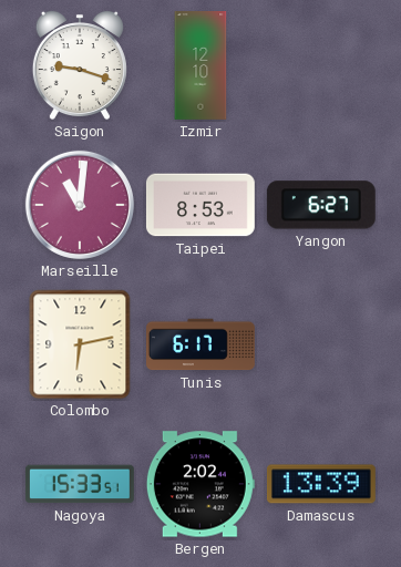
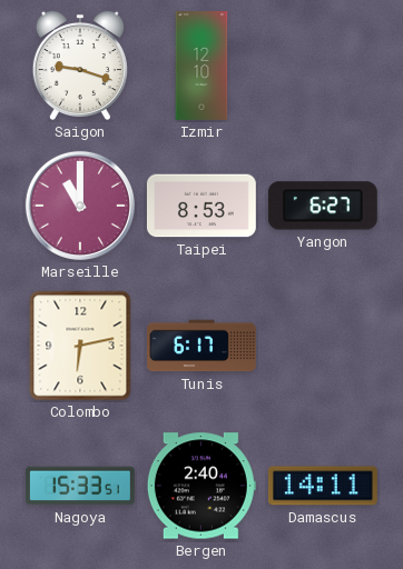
Marseille: 11:01 -> 11:00 (80, 206)
Bergen: 2:02 -> 2:40 (202, 486)
Damascus: 13:39 -> 14:11 (323, 486)
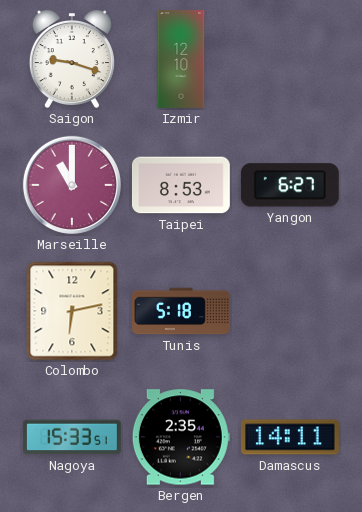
Tunis: 6:17 -> 5:18 (182, 311)
Bergen: 2:40 -> 2:35 (181, 437)
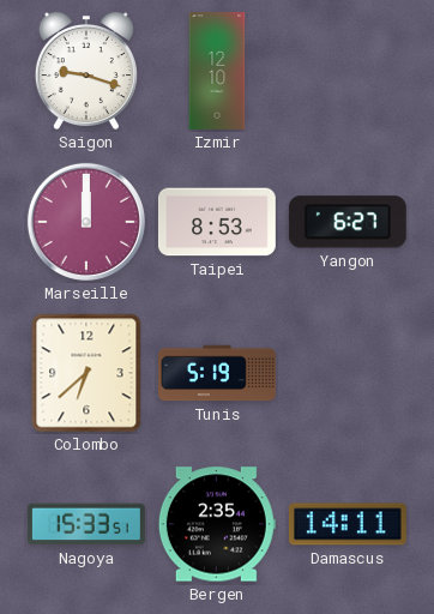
Marseille: 11:00 -> 12:00 (86, 222)
Colombo: 6:13 -> 6:38 (86, 373)
Tunis: 5:18 -> 5:19 (218, 373)
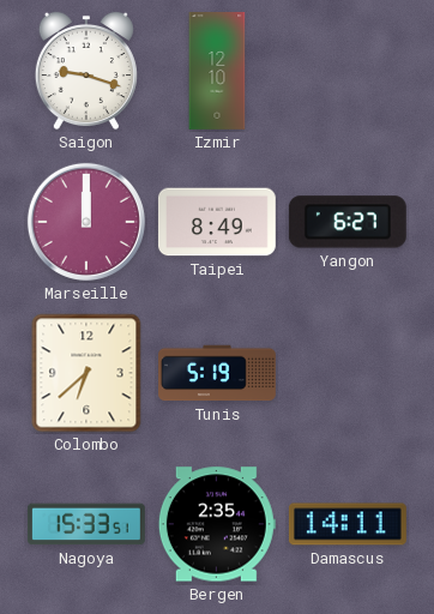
Taipei: 8:53 -> 8:49 (217, 222)
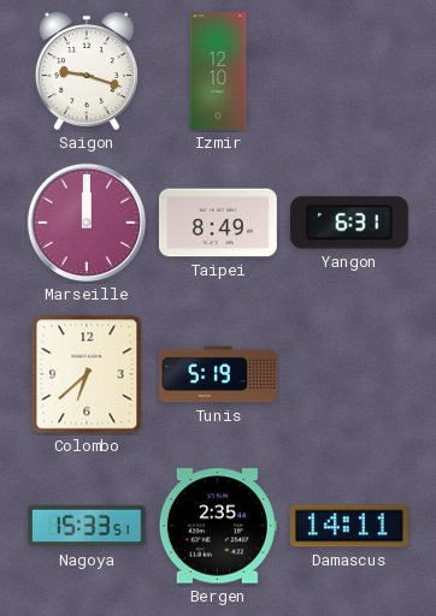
Yangon: 6:27 -> 6:31 (349, 223)
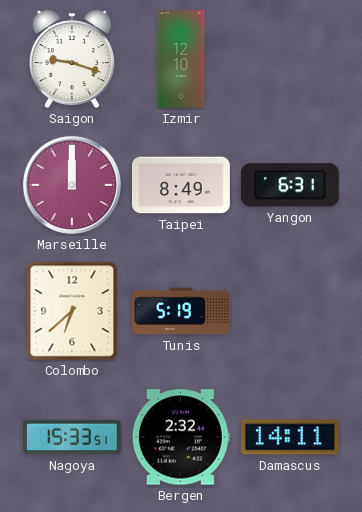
Bergen: 2:35 -> 2:32 (181, 437)
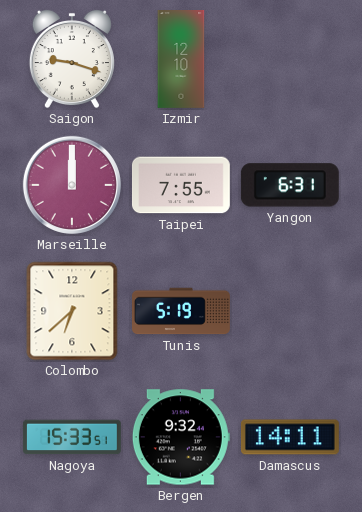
Taipei: 8:49 -> 7:55 (181, 185)
Bergen: 2:32 -> 9:32 (181, 437)
